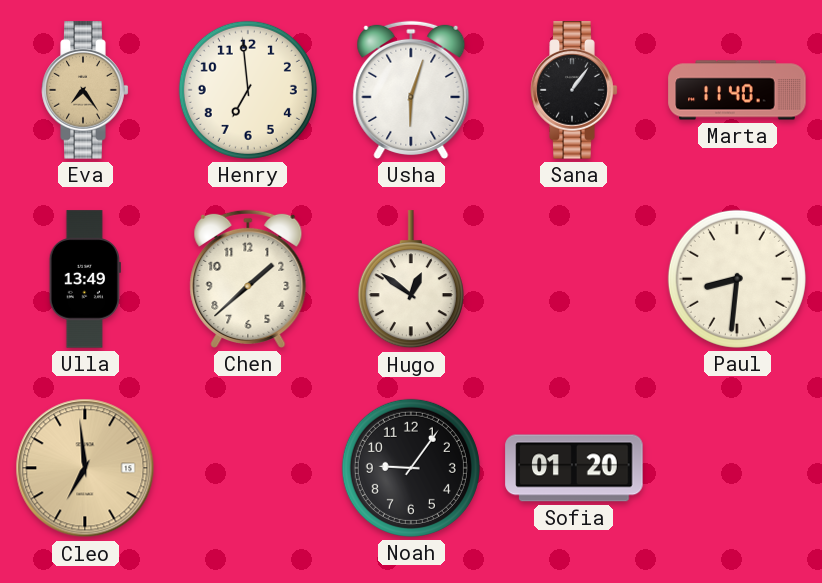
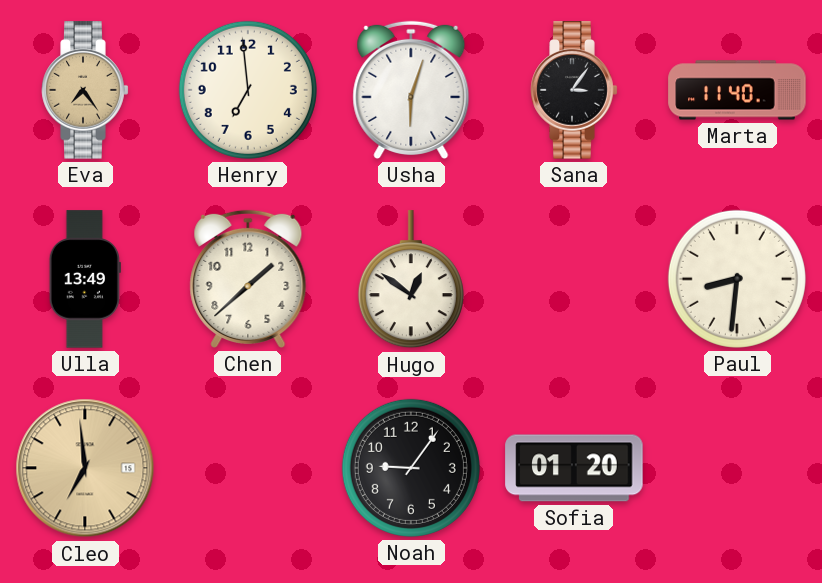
Sana: 1:06 -> 3:06 (574, 90)
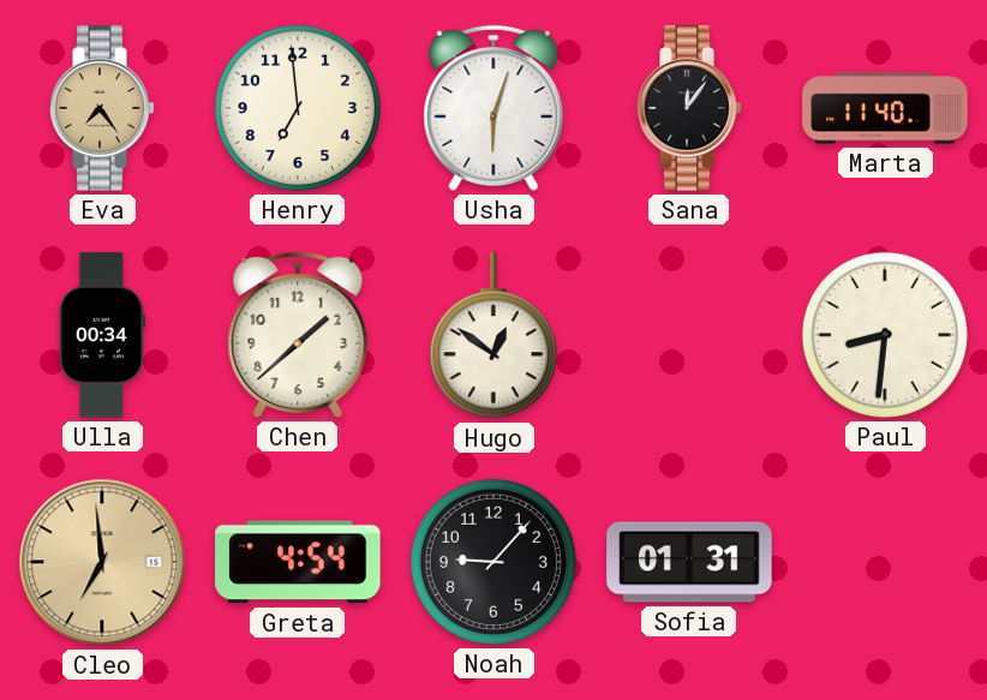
Sana: 3:06 -> 12:06 (689, 108)
Ulla: 13:49 -> 00:34 (102, 335)
Greta: none -> 4:54 (298, 562)
Noah: 9:06 -> 9:07 (493, 562)
Sofia: 01:20 -> 01:31 (689, 562)
